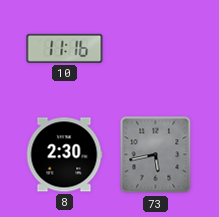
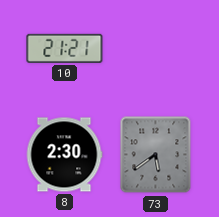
10: 11:16 -> 21:21 (65, 48)
73: 5:43 -> 5:39 (156, 155)
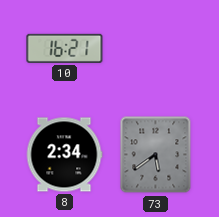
10: 21:21 -> 16:21 (65, 48)
8: 2:30 -> 2:34 (64, 155)
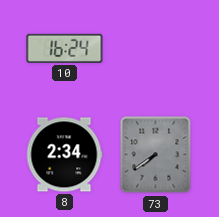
10: 16:21 -> 16:24 (65, 48)
73: 5:39 -> 7:39 (156, 155)
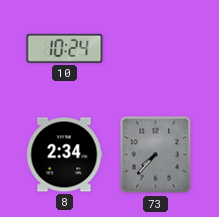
10: 16:24 -> 10:24 (65, 48)
73: 7:39 -> 7:37 (156, 155)
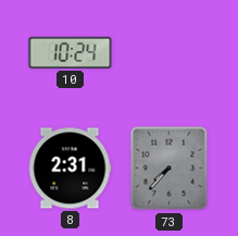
8: 2:34 -> 2:31 (70, 169)
